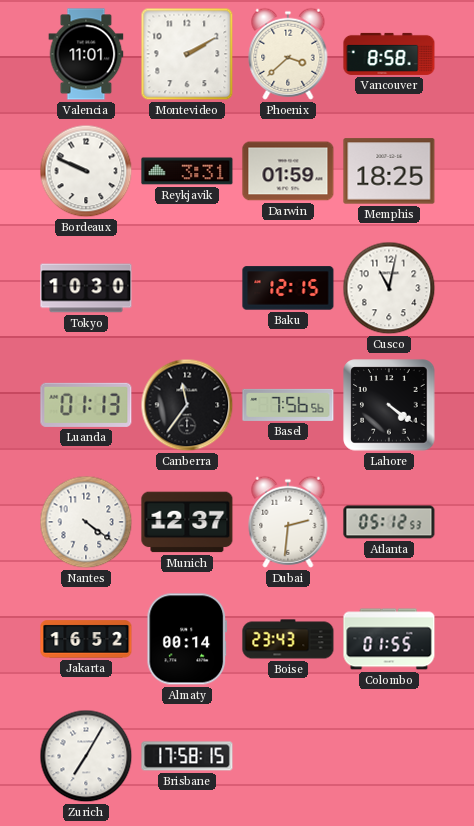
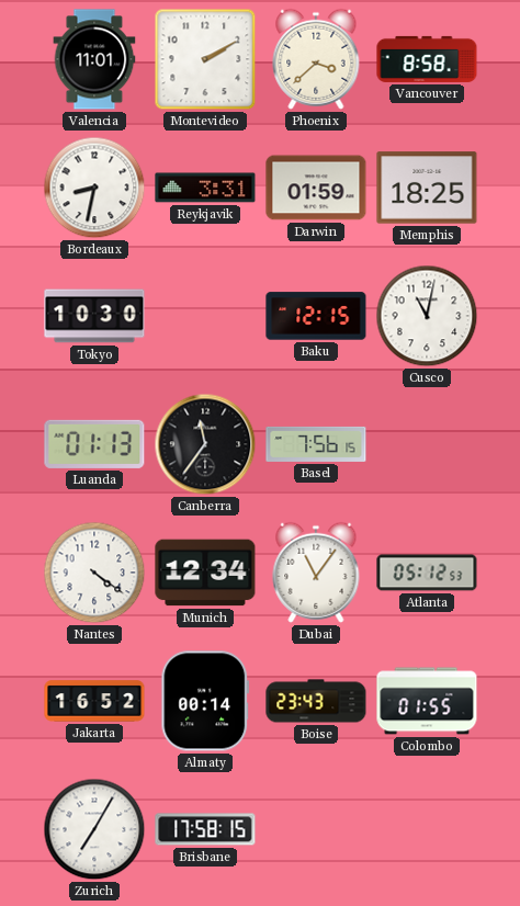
Bordeaux: 9:49 -> 8:32 (94, 188)
Basel: 7:56:56 -> 7:56:15 (316, 444)
Lahore: 4:21 -> none (389, 405)
Munich: 12:37 -> 12:34 (205, 573)
Dubai: 2:31 -> 11:06 (316, 573)
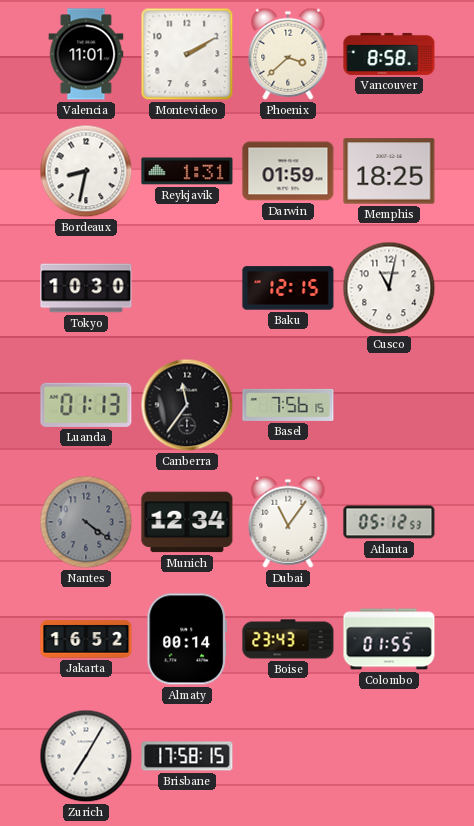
Reykjavik: 3:31 -> 1:31 (187, 171)
Nantes dial: white -> grey (86, 522)
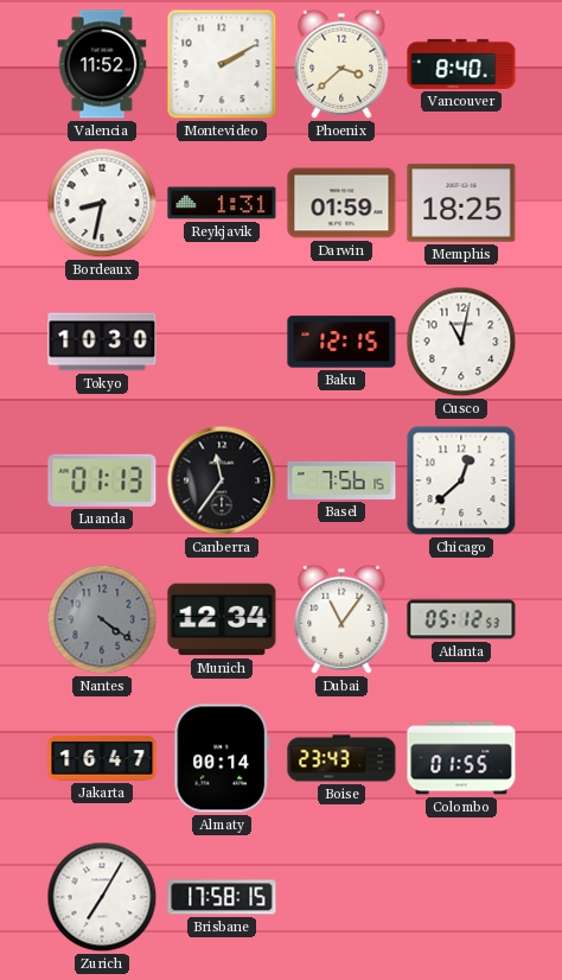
Valencia: 11:01 -> 11:52 (102, 64)
Vancouver: 8:58 -> 8:40 (461, 64)
Chicago: none -> 12:38 (461, 481)
Jakarta: 16:52 -> 16:47 (102, 758)
